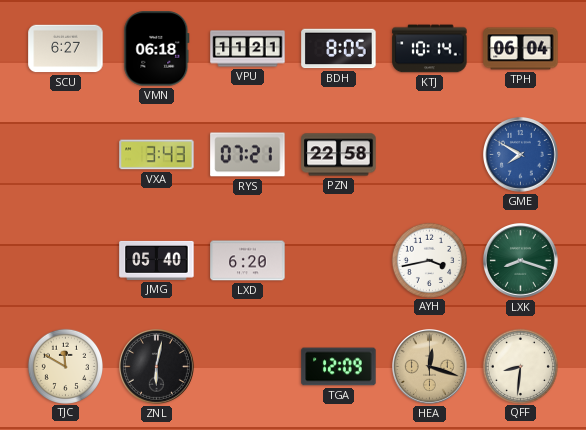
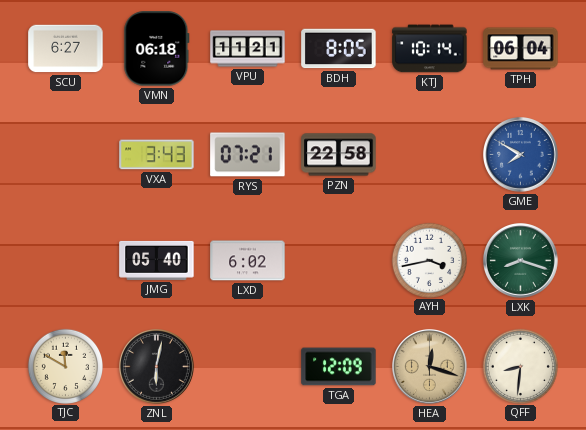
LXD: 6:20 -> 6:02 (248, 261)
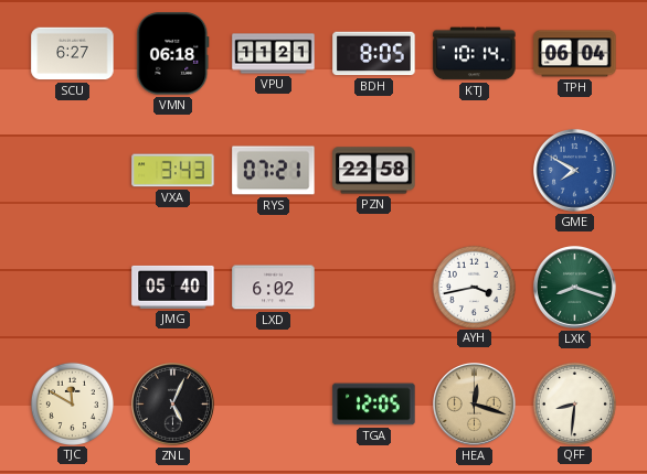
ZNL: 6:02 -> 5:04 (173, 405)
TGA: 12:09 -> 12:05 (374, 405)
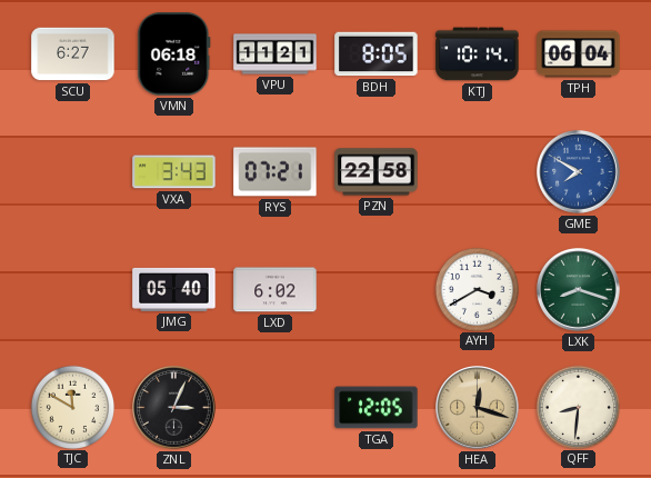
AYH: 3:43 -> 3:40 (477, 289)
ZNL: 5:04 -> 3:04 (174, 408)
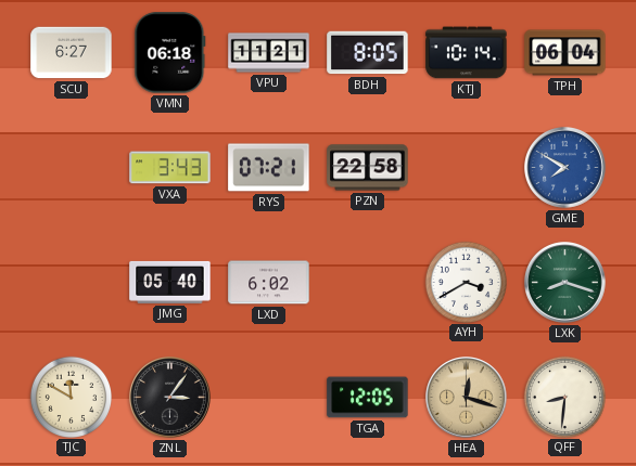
ZNL: 3:04 -> 3:06 (170, 398)
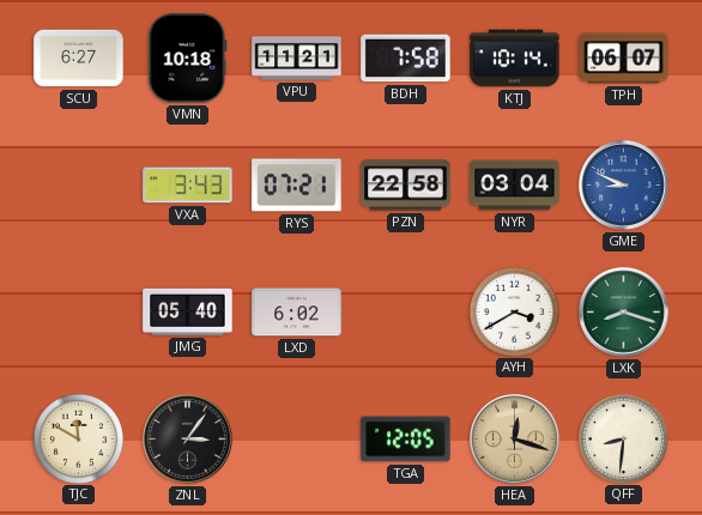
VMN: 06:18 -> 10:18 (188, 59)
BDH: 8:05 -> 7:58 (406, 59)
TPH: 06:04 -> 06:07 (624, 59)
NYR: none -> 03:04 (515, 186)
GME: 7:50 -> 8:49 (624, 186)
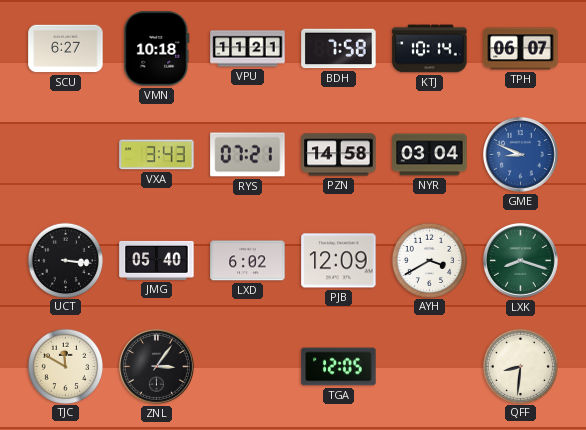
PZN: 22:58 -> 14:58 (339, 155)
UCT: none -> 3:16 (65, 260)
PJB: none -> 12:09 (339, 261)
HEA: 12:18 -> none (515, 440)
